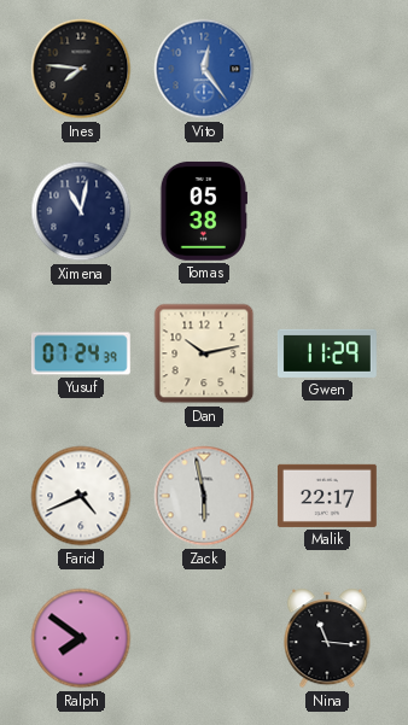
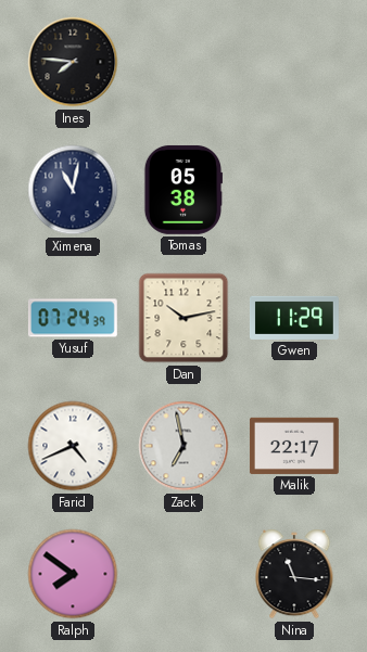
Vito: 12:24 -> none (204, 69)
Zack: 5:58 -> 6:58 (184, 446)
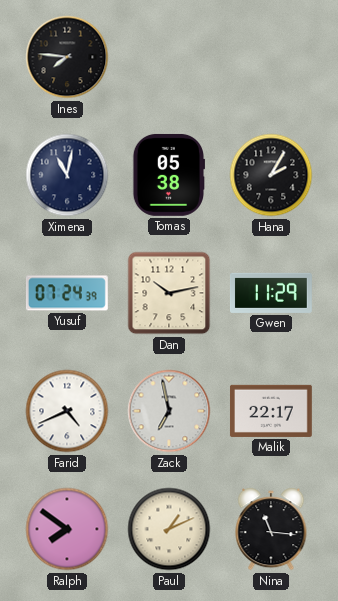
Hana: none -> 2:05 (271, 175)
Paul: none -> 1:11 (169, 529)
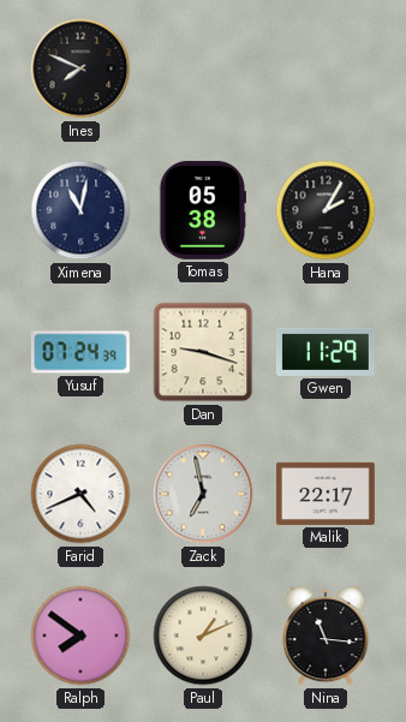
Ines: 7:46 -> 7:49 (80, 68)
Dan: 10:13 -> 9:18 (203, 352)
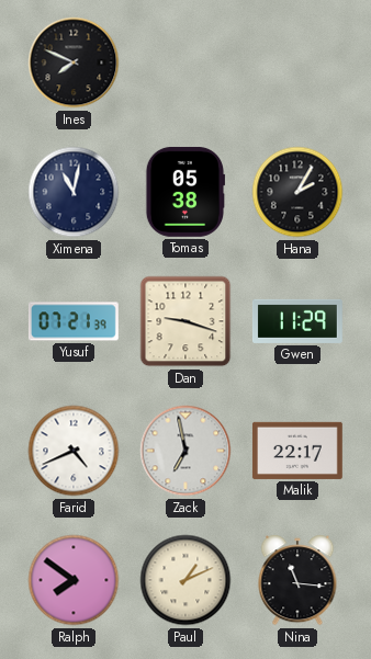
Yusuf: 07:24 -> 07:21 (74, 321)
